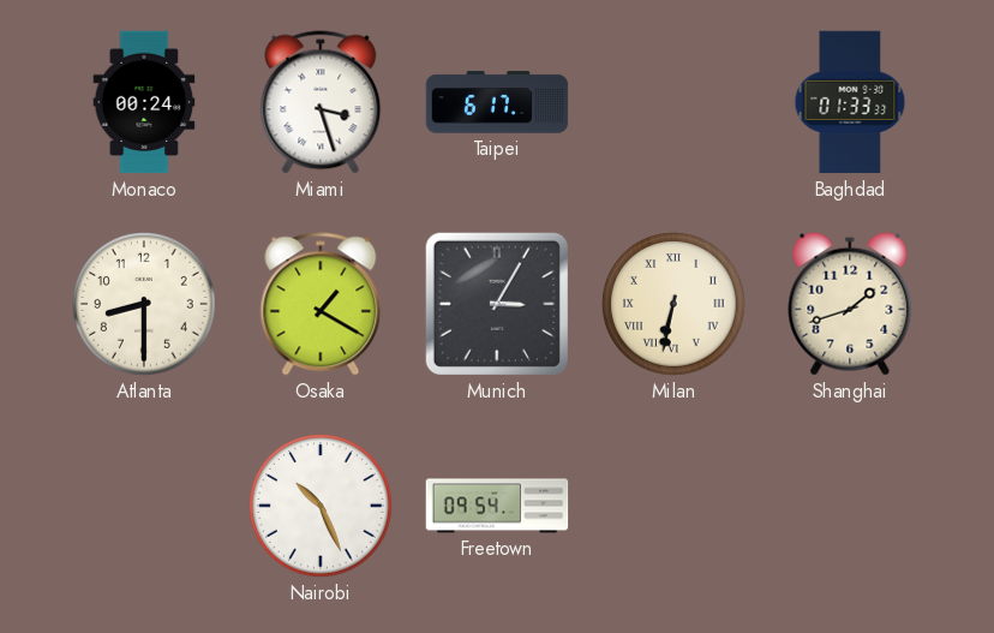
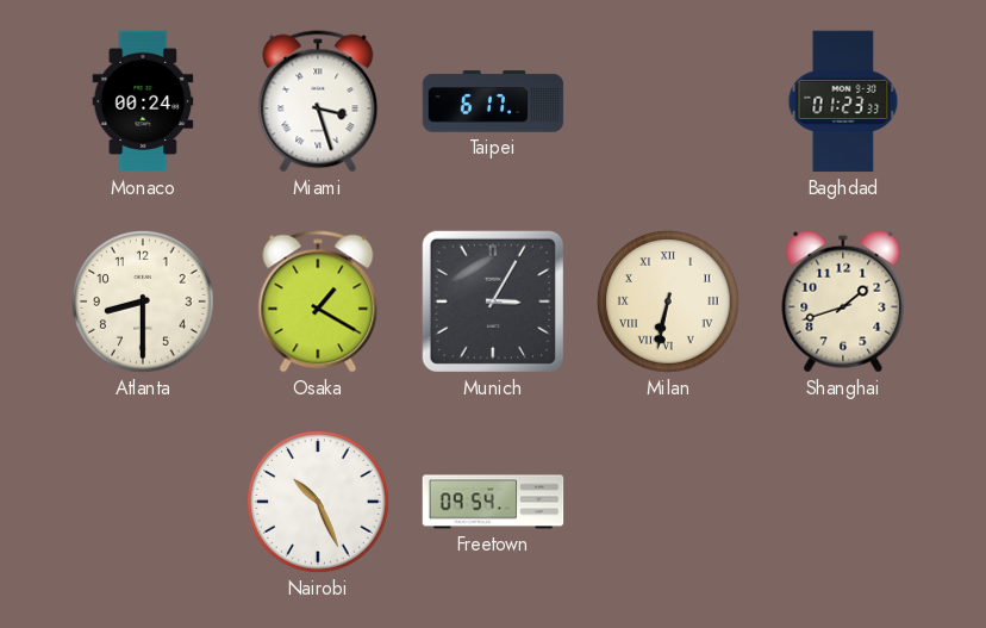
Baghdad: 01:33 -> 01:23 (843, 101)
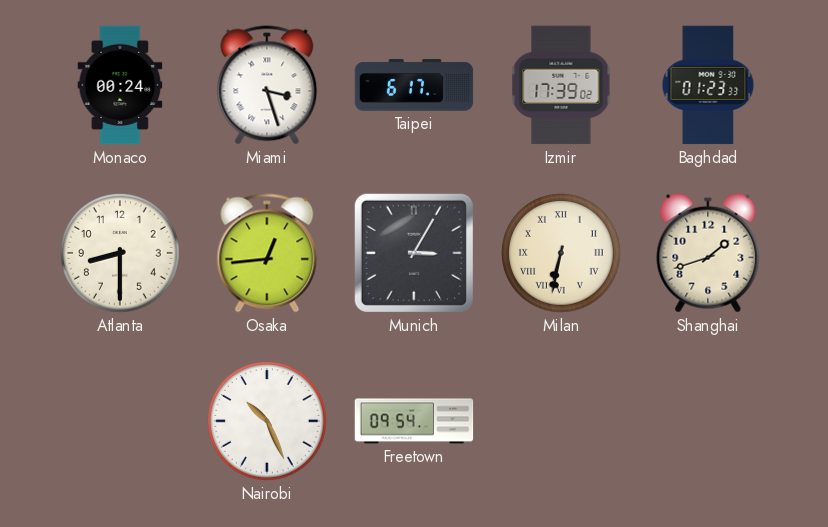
Izmir: none -> 17:39 (561, 85)
Osaka: 1:20 -> 12:44 (267, 253)
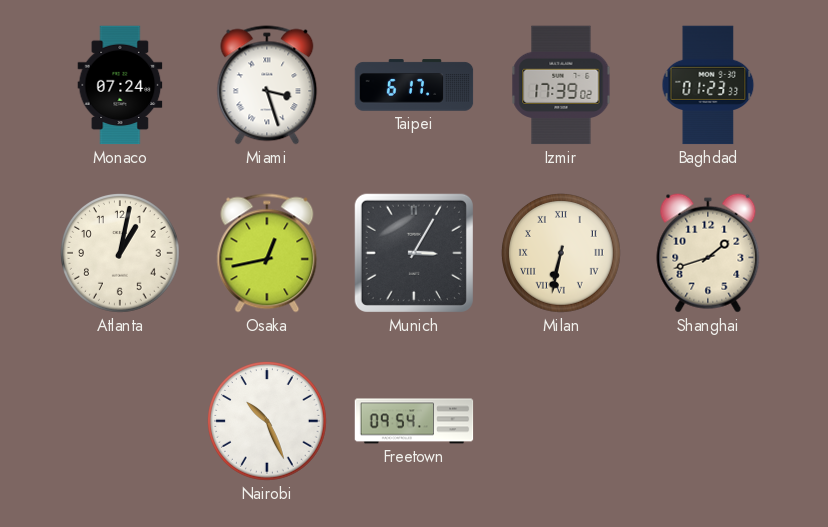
Monaco: 00:24 -> 07:24 (120, 85)
Atlanta: 8:30 -> 1:02 (121, 254)
Osaka: 12:44 -> 12:43 (267, 253)
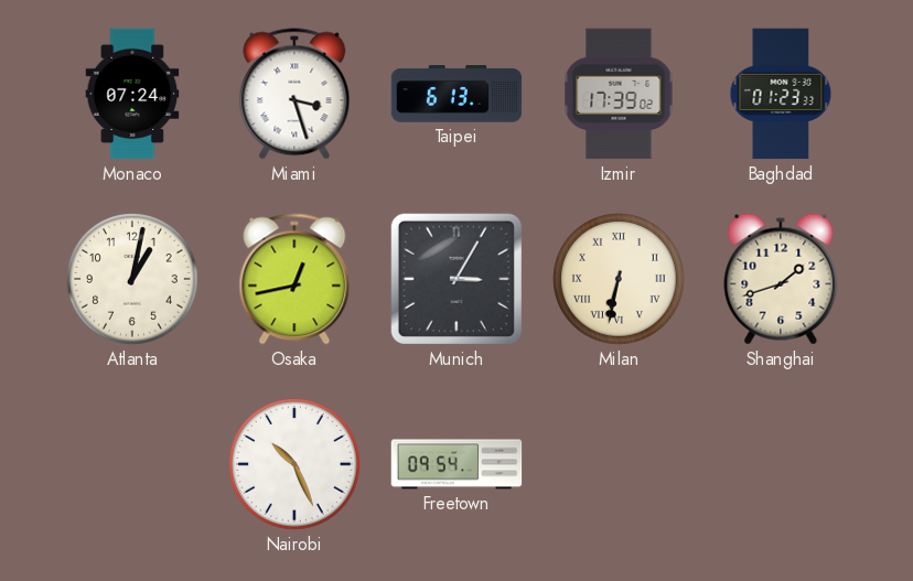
Taipei: 6:17 -> 6:13 (456, 94)
